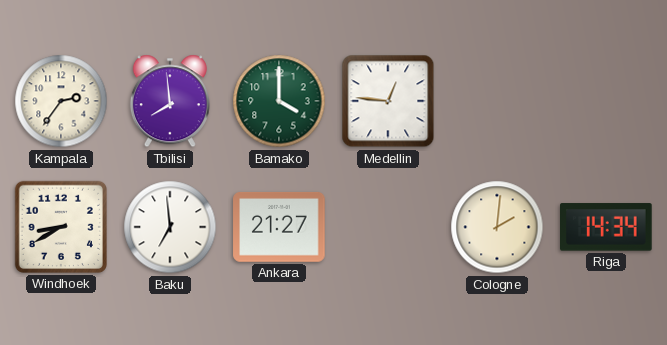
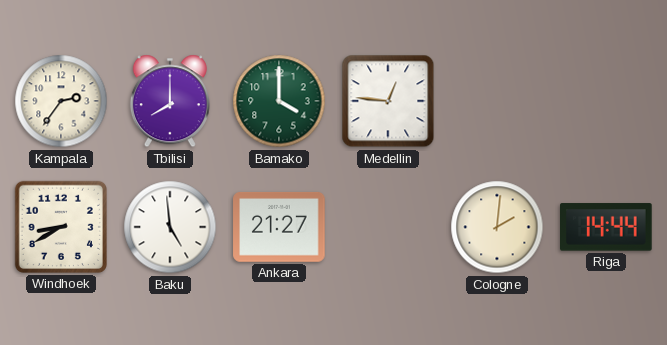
Tbilisi: 7:59 -> 8:00 (170, 101)
Baku: 6:59 -> 4:59 (170, 227)
Riga: 14:34 -> 14:44 (607, 227)
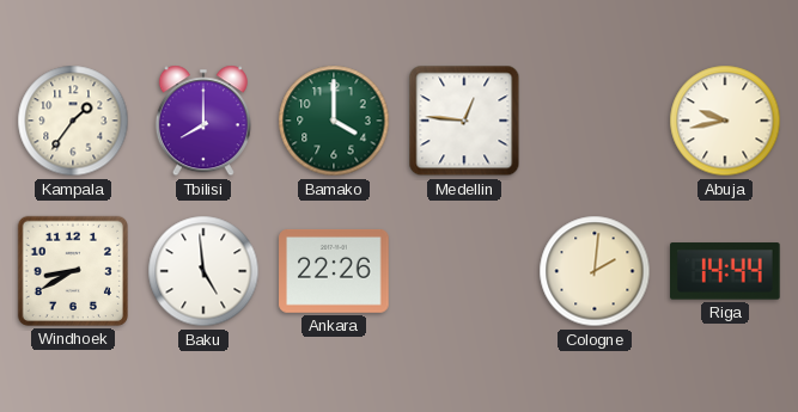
Kampala: 2:36 -> 1:36 (73, 121)
Abuja: none -> 9:43 (725, 121)
Ankara: 21:27 -> 22:26 (334, 271)
